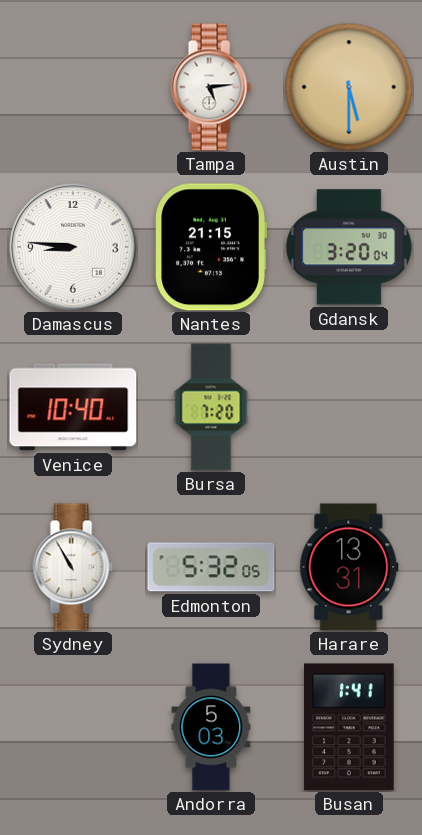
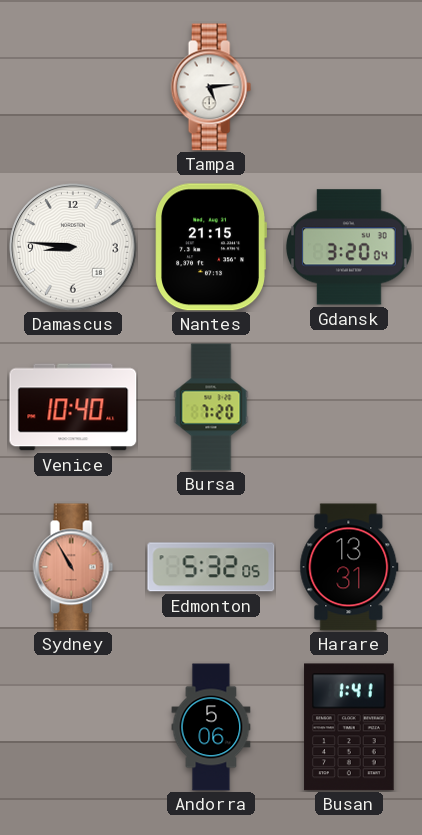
Austin: 5:30 -> none (349, 87)
Sydney dial: white -> salmon (73, 567)
Andorra: 5:03 -> 5:06 (211, 727)
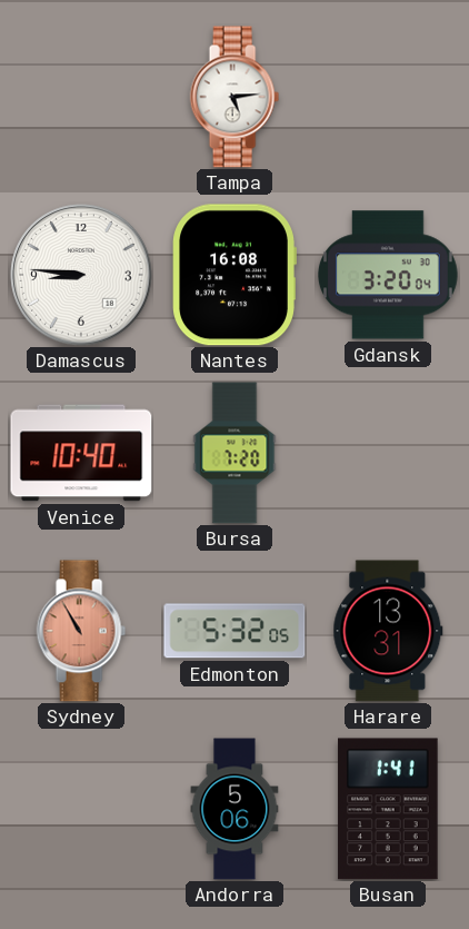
Nantes: 21:15 -> 16:08 (234, 275)
